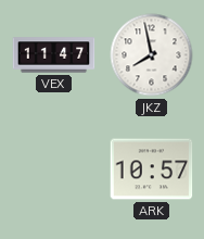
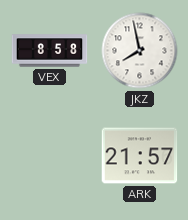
VEX: 11:47 -> 8:58 (50, 51)
ARK: 10:57 -> 21:57 (140, 156)
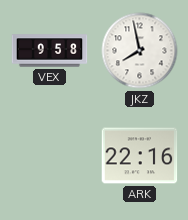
VEX: 8:58 -> 9:58 (50, 51)
ARK: 21:57 -> 22:16 (140, 156)
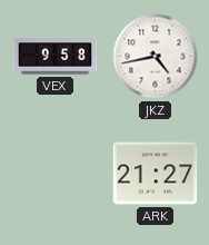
JKZ: 7:58 -> 4:43 (156, 57)
ARK: 22:16 -> 21:27 (156, 174)
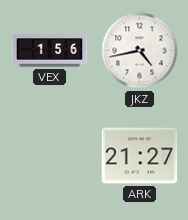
VEX: 9:58 -> 1:56 (50, 51)
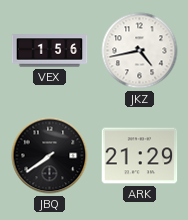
JBQ: none -> 7:39 (50, 156)
ARK: 21:27 -> 21:29 (140, 156)
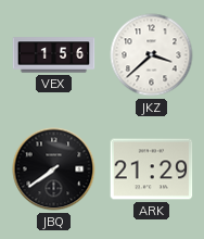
JKZ: 4:43 -> 3:38 (152, 55)
